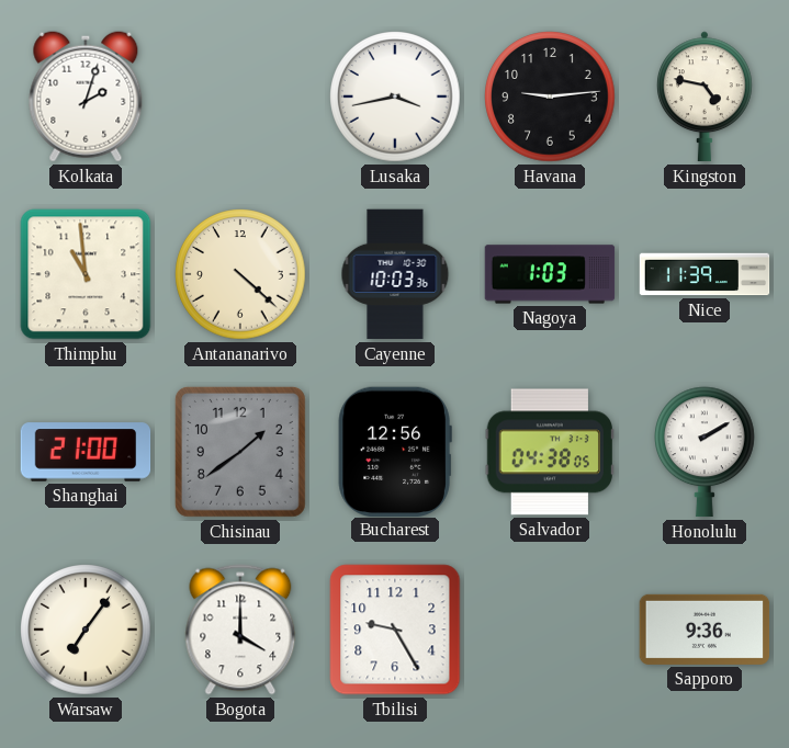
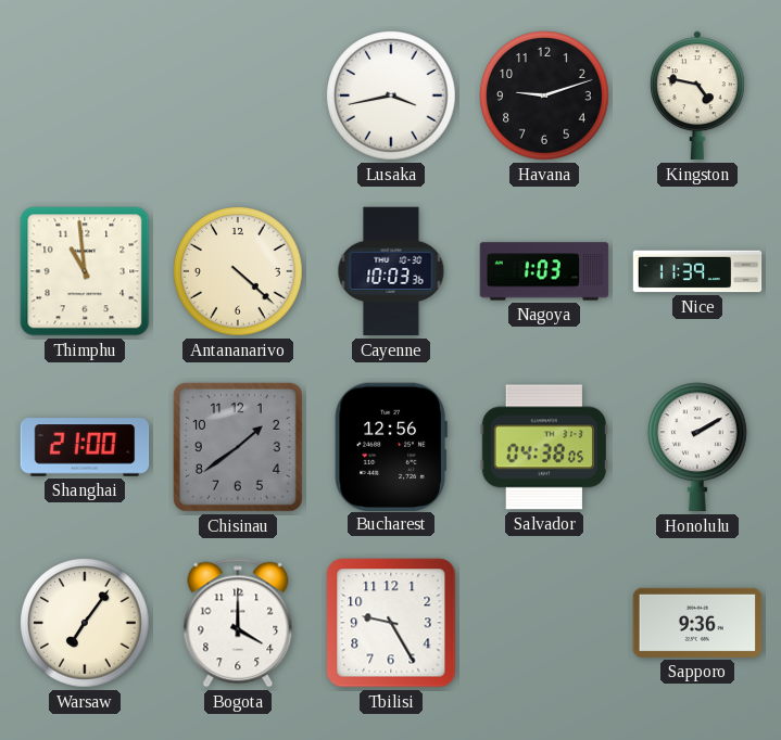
Kolkata: 2:03 -> none (86, 97)
Havana: 9:14 -> 9:12 (544, 95)
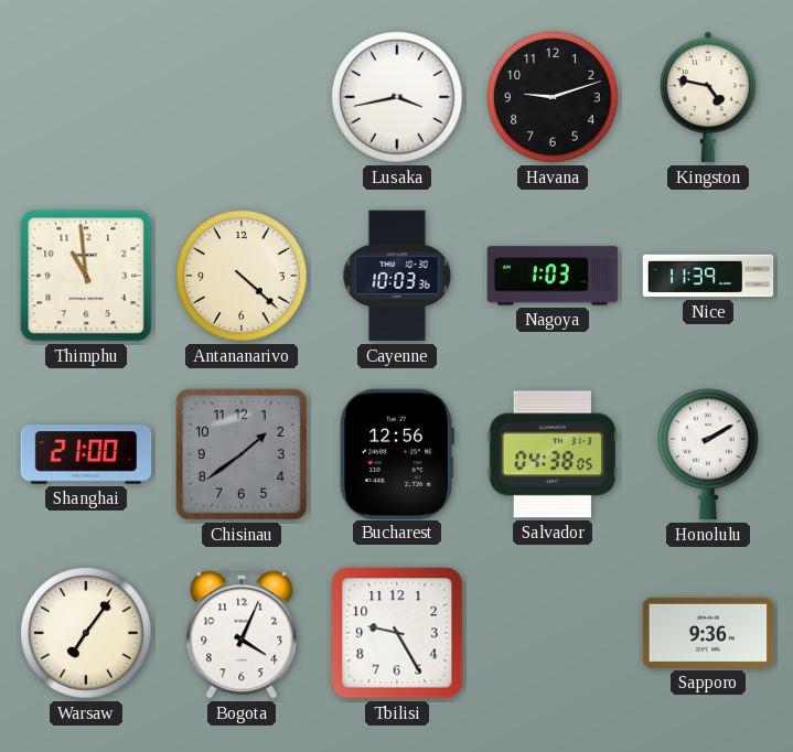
Bogota: 4:00 -> 4:04 (242, 633)
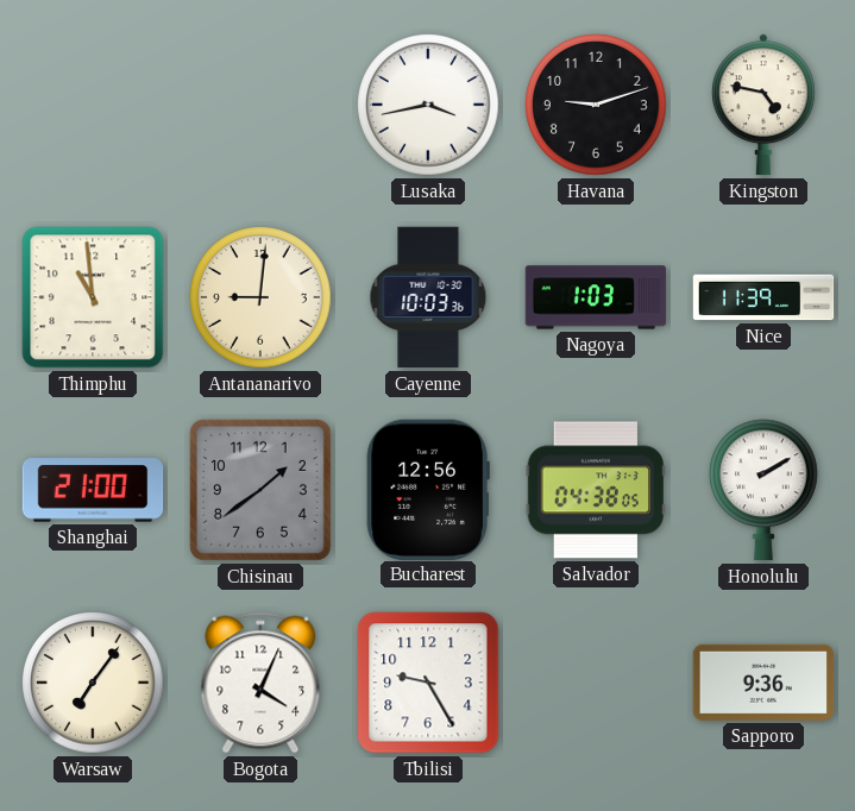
Antananarivo: 4:22 -> 9:01 (260, 297)
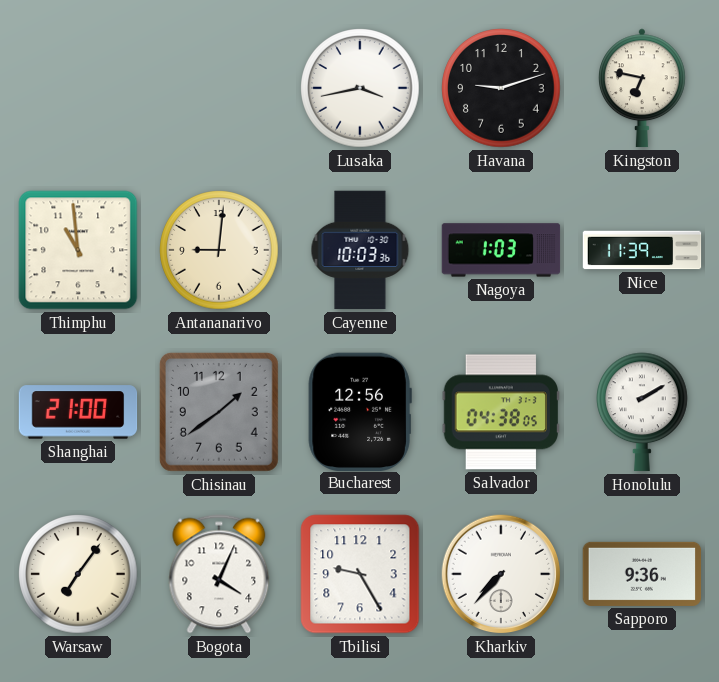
Kingston: 4:47 -> 6:47 (643, 88)
Kharkiv: none -> 7:37 (501, 574)
